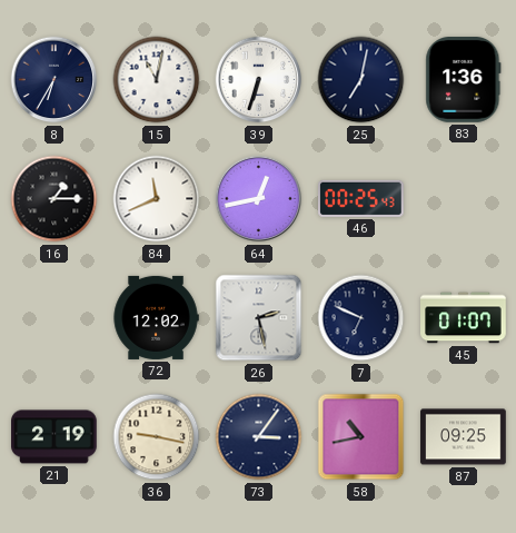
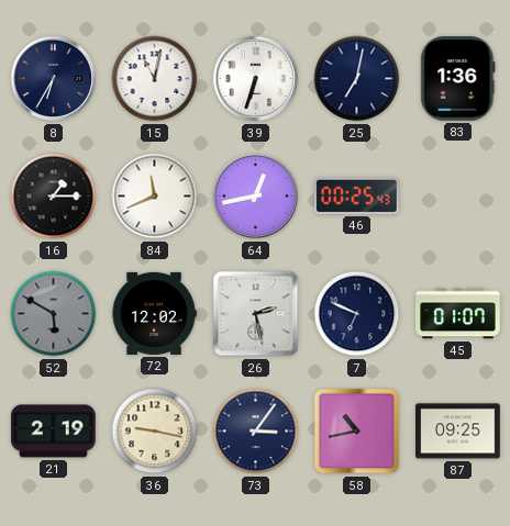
52: none -> 5:50 (54, 314)
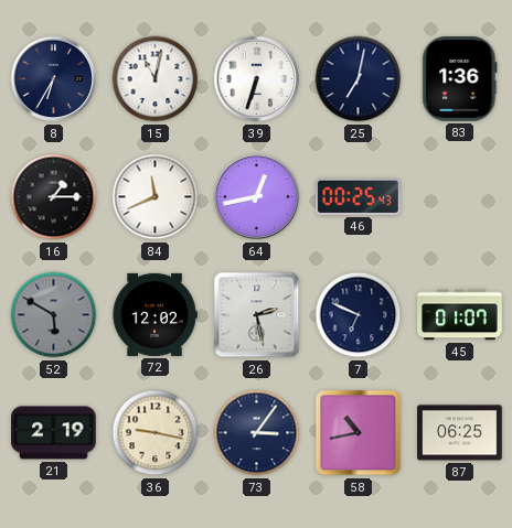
87: 09:25 -> 06:25 (460, 433)
